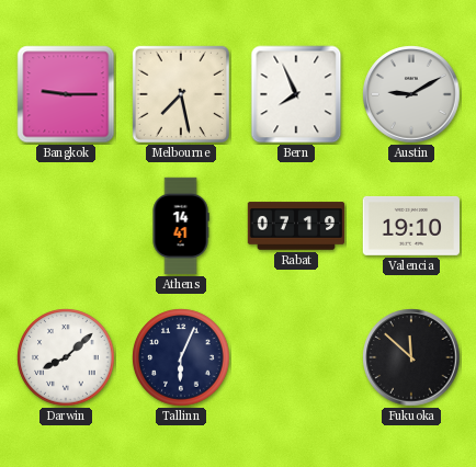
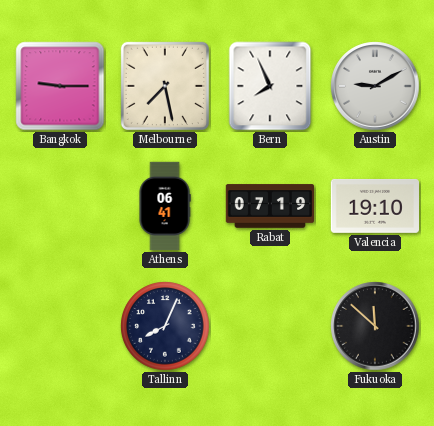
Athens: 14:41 -> 06:41 (165, 206)
Darwin: 8:08 -> none (66, 357)
Tallinn: 6:04 -> 8:04 (165, 326)
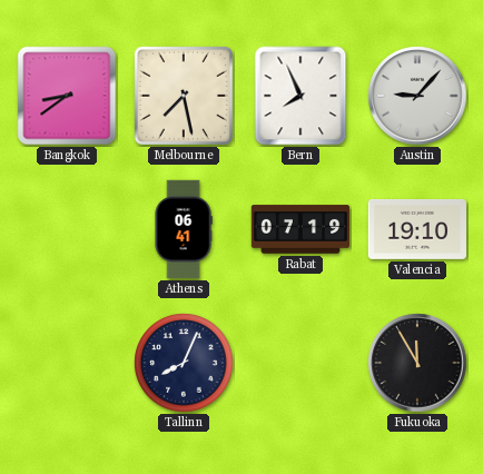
Bangkok: 9:15 -> 8:39 (67, 96)
Austin: 9:10 -> 9:07 (417, 96)
Fukuoka: 11:52 -> 11:55 (417, 363)
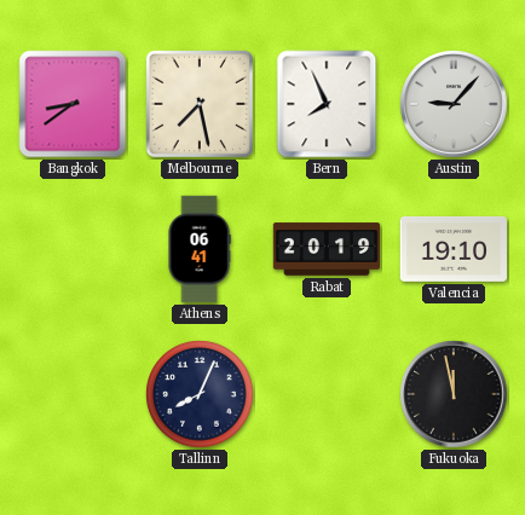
Rabat: 07:19 -> 20:19 (327, 249)
Fukuoka: 11:55 -> 11:58 (454, 394)
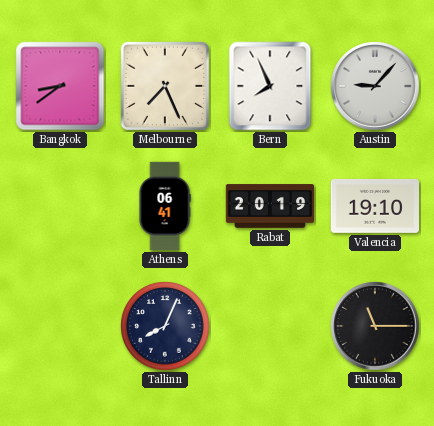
Melbourne: 7:28 -> 7:26 (165, 86)
Fukuoka: 11:58 -> 11:15 (375, 326)
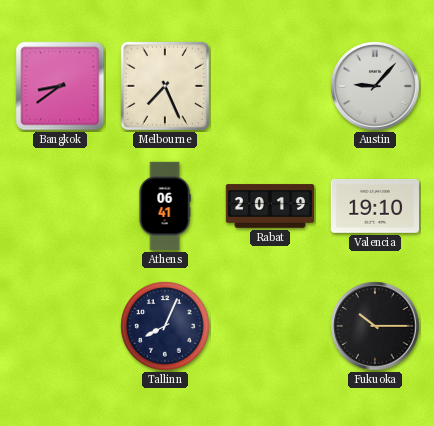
Bern: 7:56 -> none (270, 86)
Fukuoka: 11:15 -> 10:15 (375, 326)
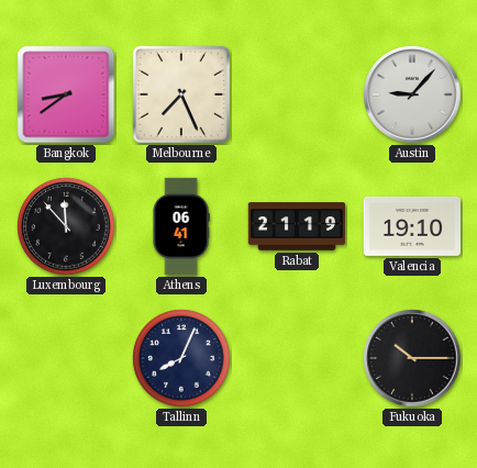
Luxembourg: none -> 11:53 (66, 226)
Rabat: 20:19 -> 21:19 (297, 226)
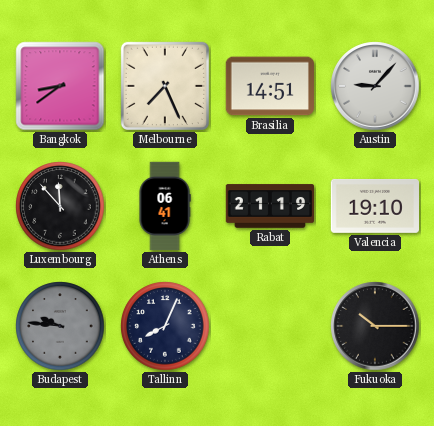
Brasilia: none -> 14:51 (269, 86)
Budapest: none -> 9:46 (60, 326)
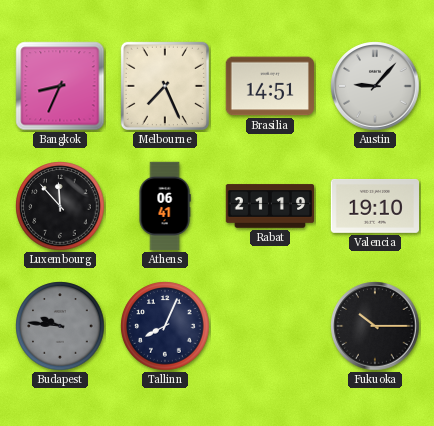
Bangkok: 8:39 -> 8:34 (60, 86)
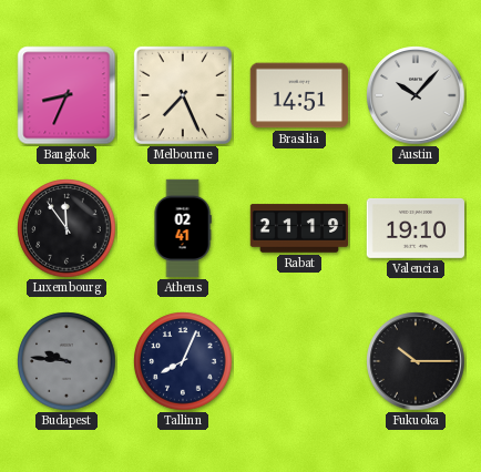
Austin: 9:07 -> 10:07 (416, 95)
Luxembourg: 11:53 -> 11:54 (66, 228)
Athens: 06:41 -> 02:41 (183, 228)
